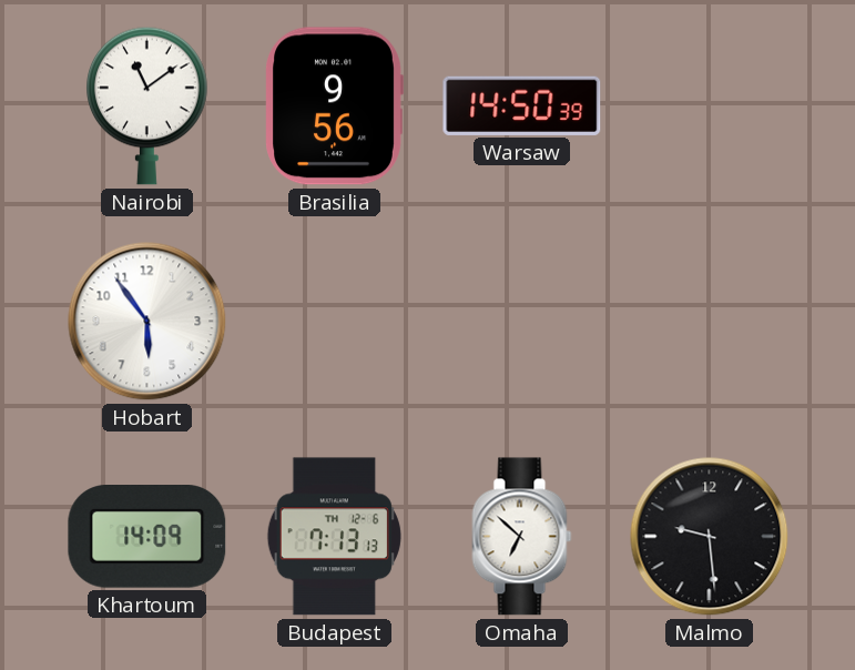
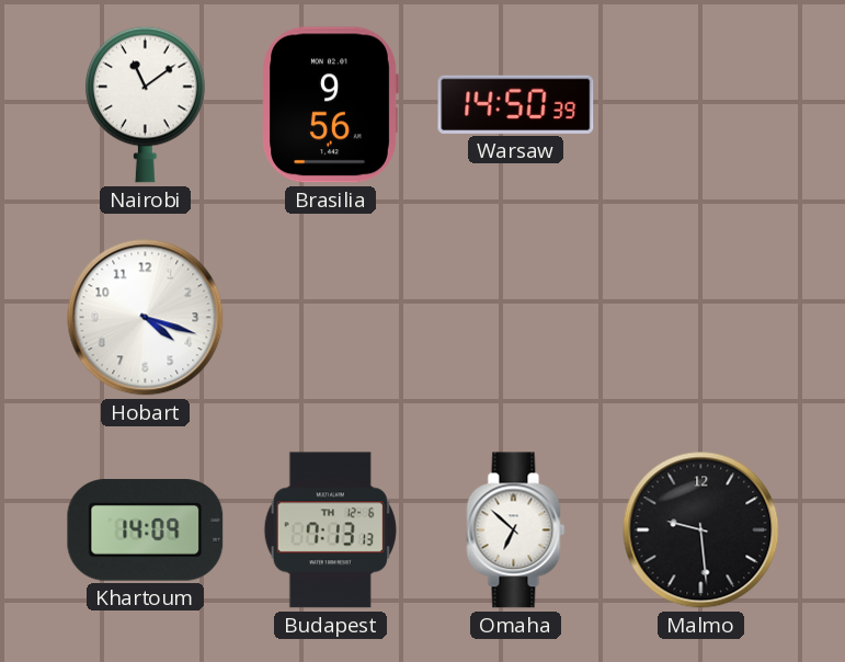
Hobart: 5:54 -> 4:18 (146, 318)
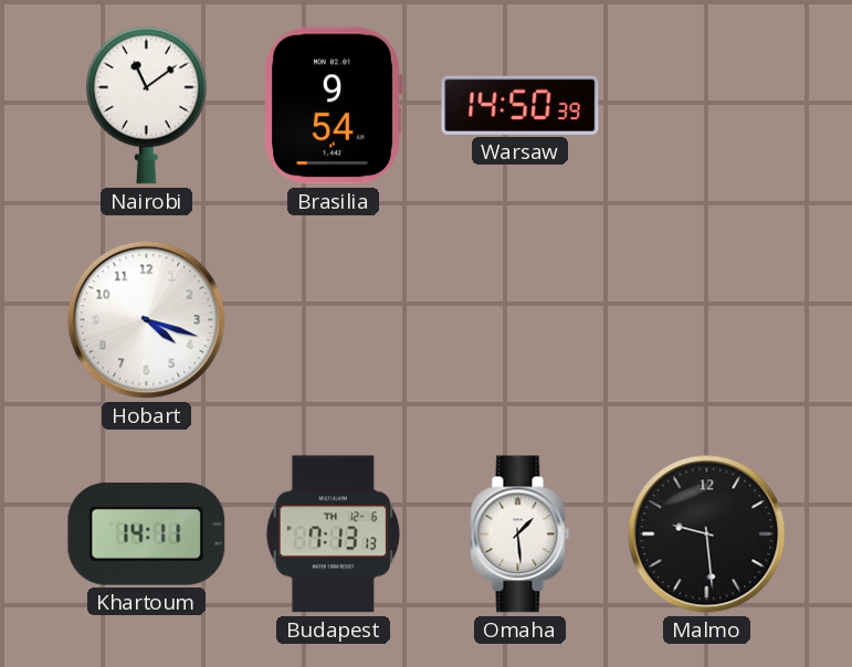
Brasilia: 9:56 -> 9:54 (333, 106)
Khartoum: 14:09 -> 14:11 (147, 534)
Omaha: 6:52 -> 1:29 (520, 534)
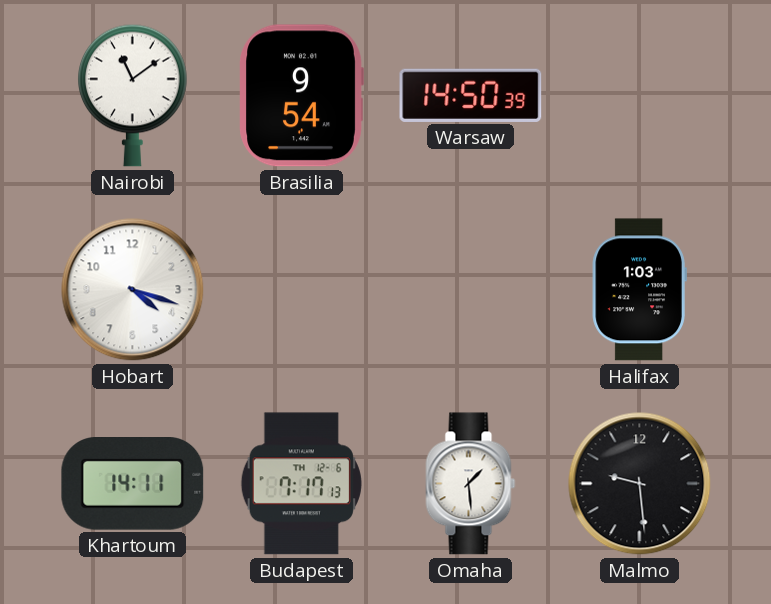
Halifax: none -> 1:03 (639, 290)
Budapest: 7:13 -> 7:17 (301, 484)
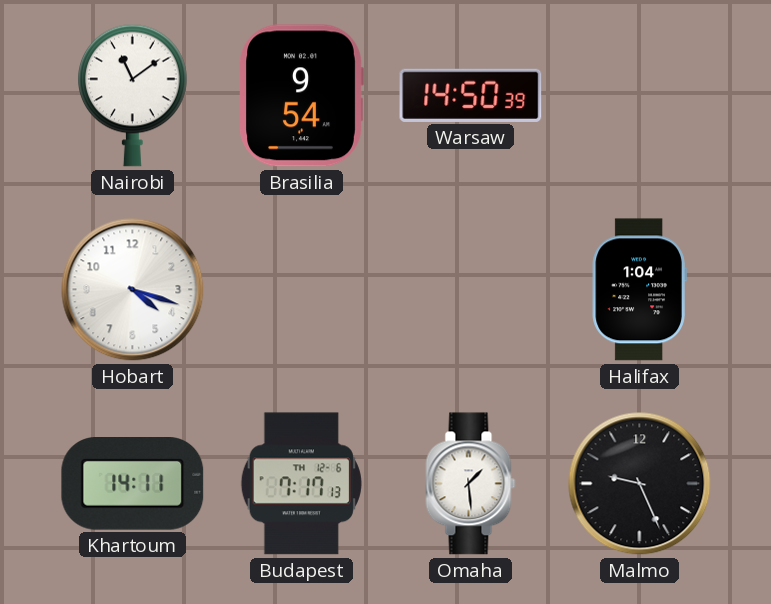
Halifax: 1:03 -> 1:04 (639, 290)
Malmo: 9:29 -> 9:26 (640, 484)
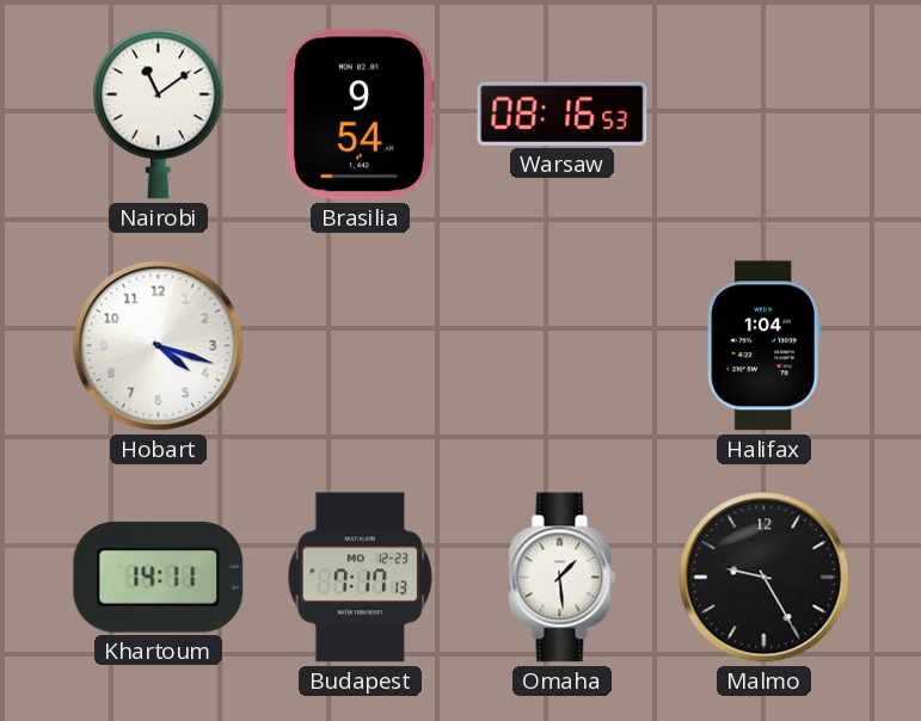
Warsaw: 14:50 -> 08:16 (563, 113)
Budapest date: TH 12-6 -> MO 12-23 (360, 578)
Malmo: 9:26 -> 9:25 (765, 578)
